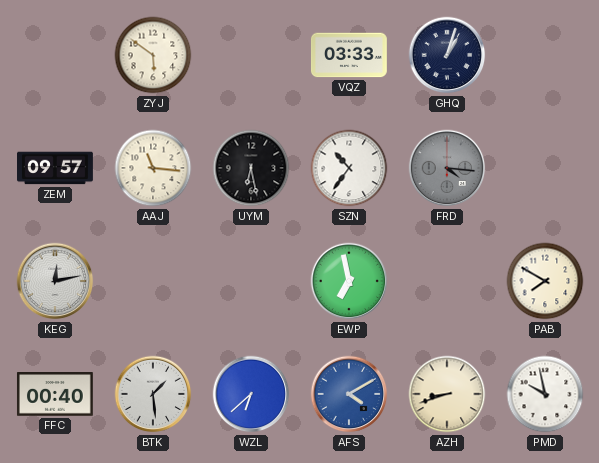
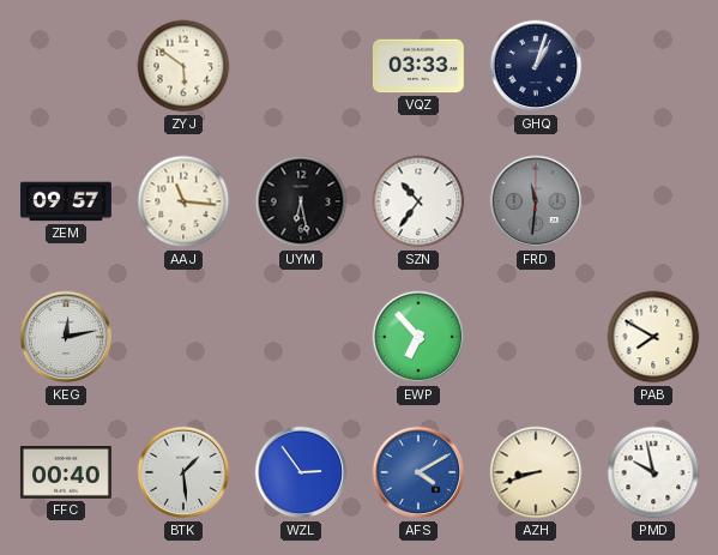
FRD: 4:16 -> 11:31 (536, 201)
EWP: 6:58 -> 6:53 (418, 337)
WZL: 6:38 -> 2:54 (301, 472)
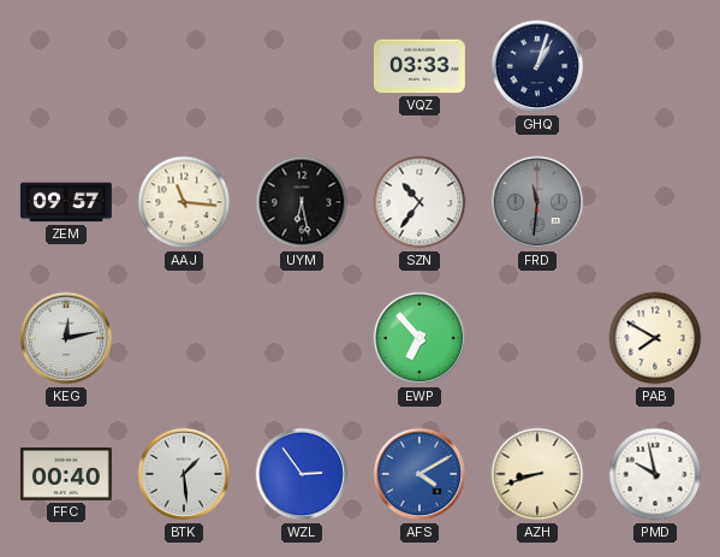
ZYJ: 5:51 -> none (183, 66)
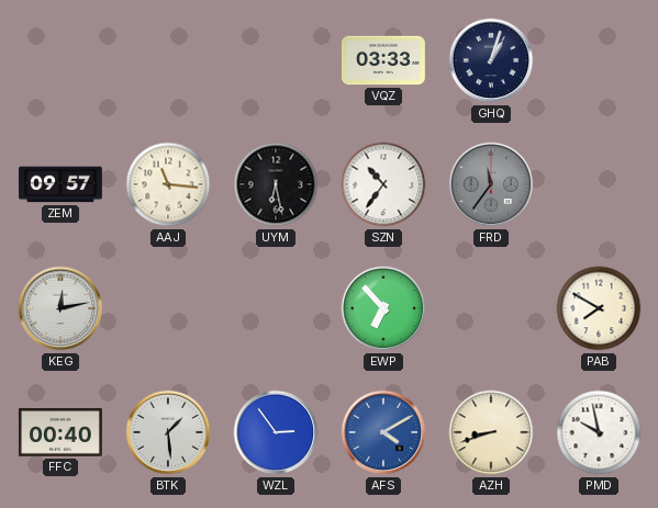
FRD: 11:31 -> 11:36 (491, 184)
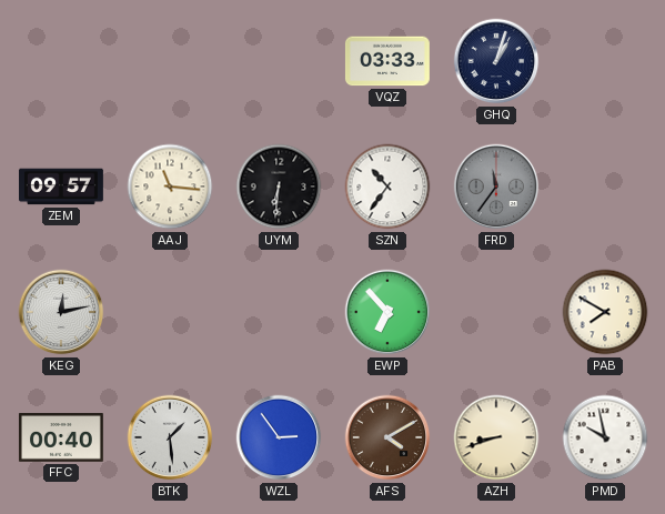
UYM: 6:28 -> 6:31 (279, 187)
AFS dial: blue -> brown (387, 437)
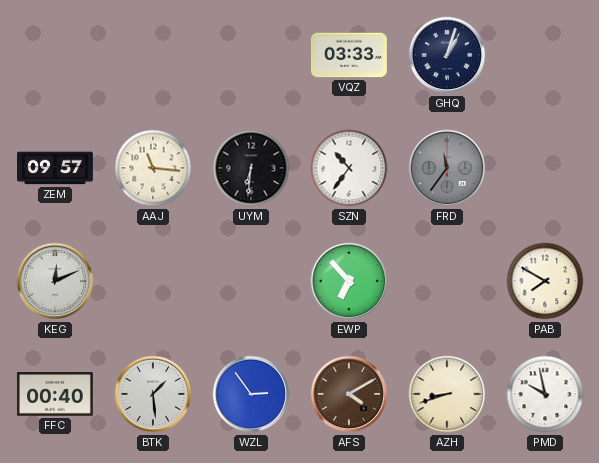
KEG: 12:13 -> 12:11 (55, 281)
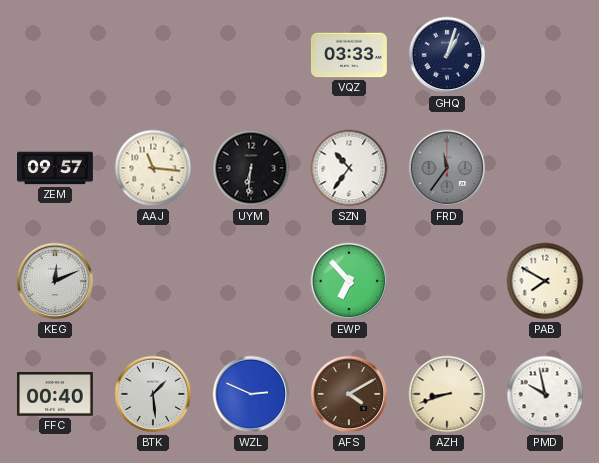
WZL: 2:54 -> 2:49 (251, 394)
